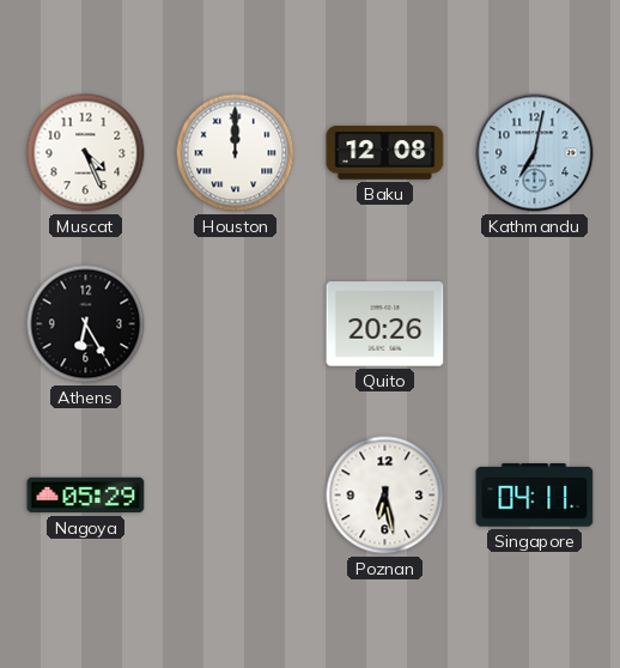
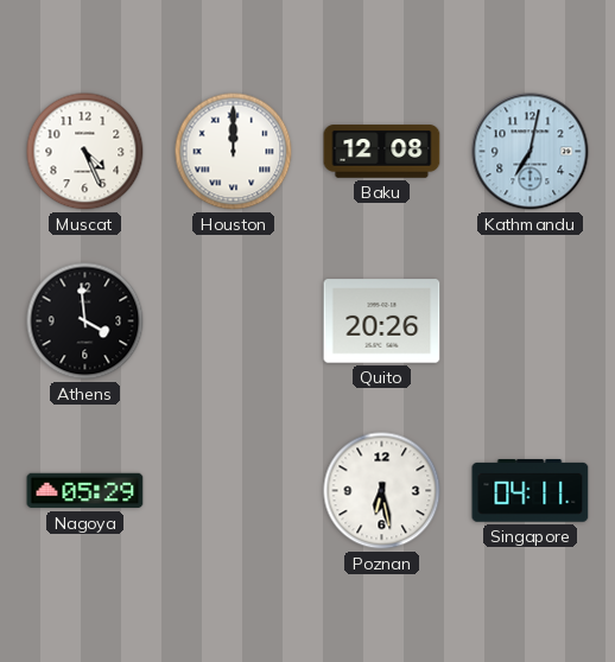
Athens: 6:25 -> 3:59 (85, 322)
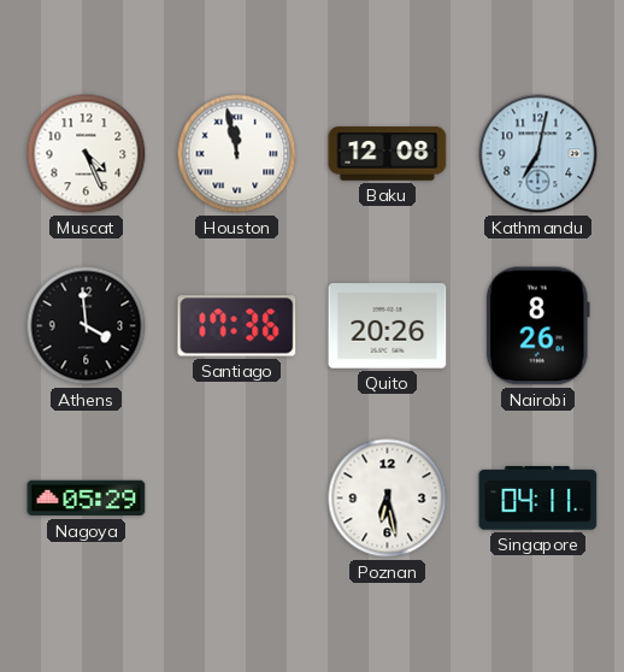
Houston: 12:00 -> 11:58 (237, 154)
Santiago: none -> 17:36 (237, 326)
Nairobi: none -> 8:26 (537, 326)
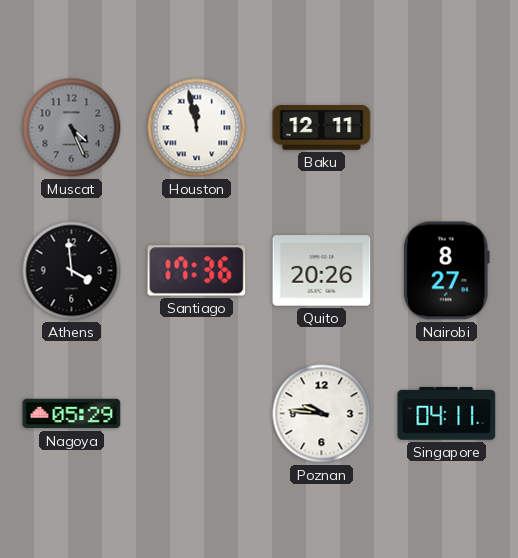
Muscat dial: white -> grey (72, 128)
Baku: 12:08 -> 12:11 (322, 128)
Kathmandu: 7:02 -> none (538, 154)
Nairobi: 8:26 -> 8:27 (446, 271)
Poznan: 6:28 -> 9:46 (322, 414)
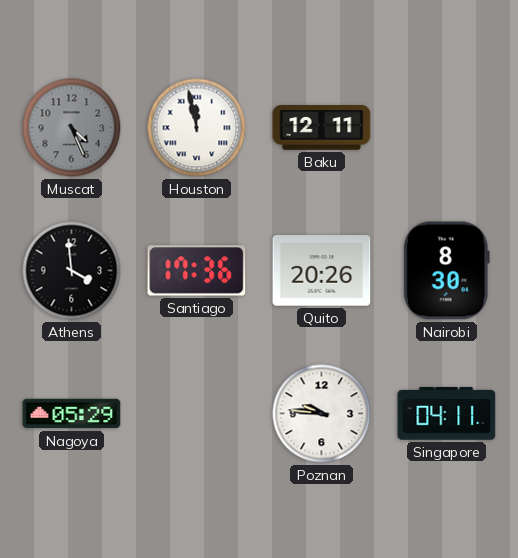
Nairobi: 8:27 -> 8:30 (446, 271)
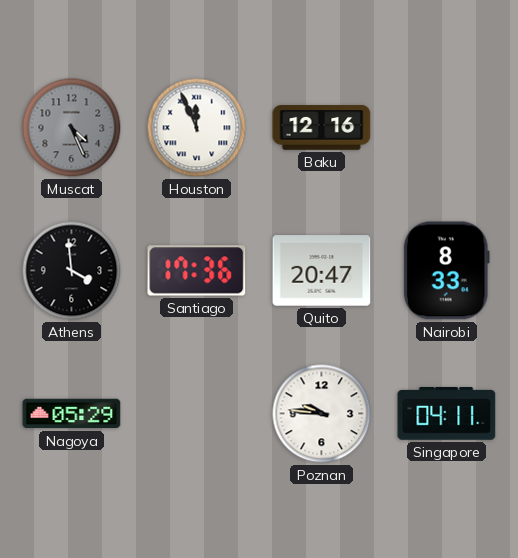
Houston: 11:58 -> 11:56 (197, 128)
Baku: 12:11 -> 12:16 (322, 128)
Quito: 20:26 -> 20:47 (322, 271)
Nairobi: 8:30 -> 8:33 (446, 271)
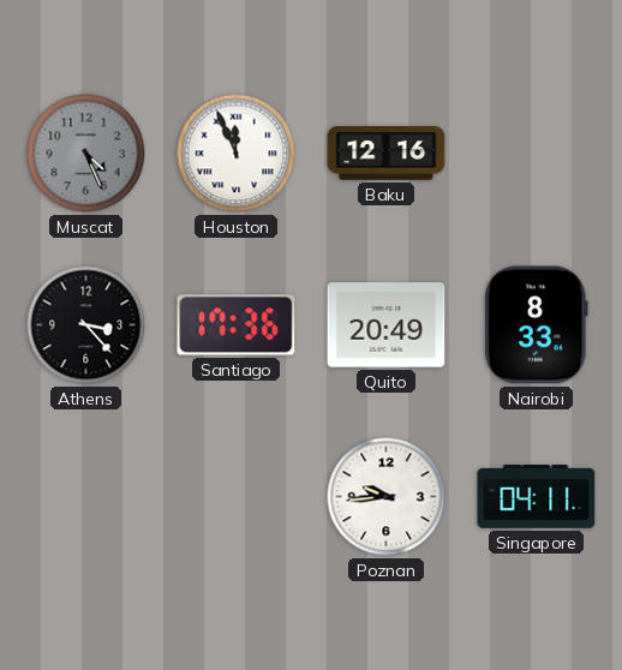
Athens: 3:59 -> 3:23 (86, 325)
Quito: 20:47 -> 20:49 (387, 325)
Nagoya: 05:29 -> none (72, 414)
Poznan: 9:46 -> 9:44 (387, 497)
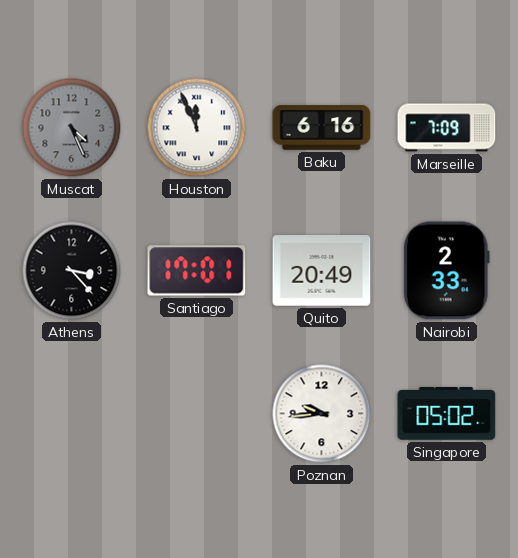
Baku: 12:16 -> 6:16 (322, 128)
Marseille: none -> 7:09 (447, 128)
Santiago: 17:36 -> 17:01 (197, 271)
Nairobi: 8:33 -> 2:33 (446, 271)
Singapore: 04:11 -> 05:02 (447, 414)
